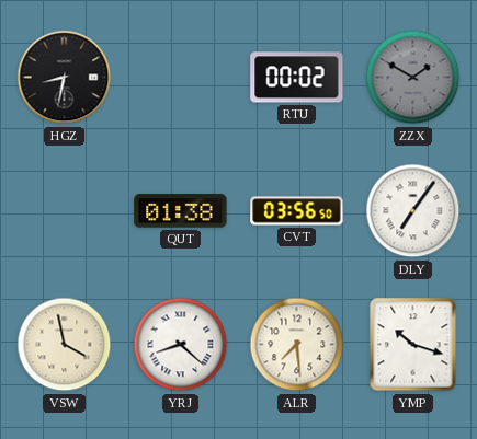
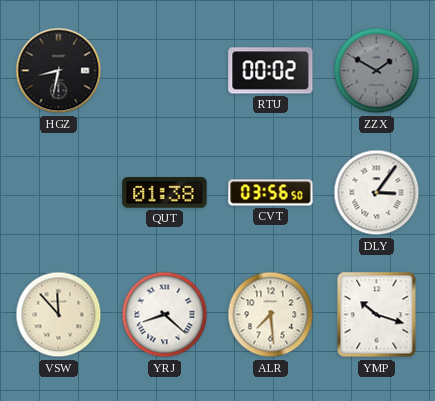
DLY: 7:06 -> 3:06 (377, 193)
VSW: 3:58 -> 11:53 (59, 315)
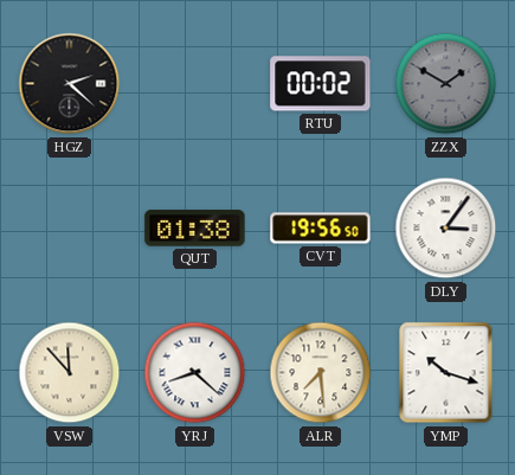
HGZ: 8:32 -> 2:22 (70, 84)
CVT: 03:56 -> 19:56 (321, 229)
